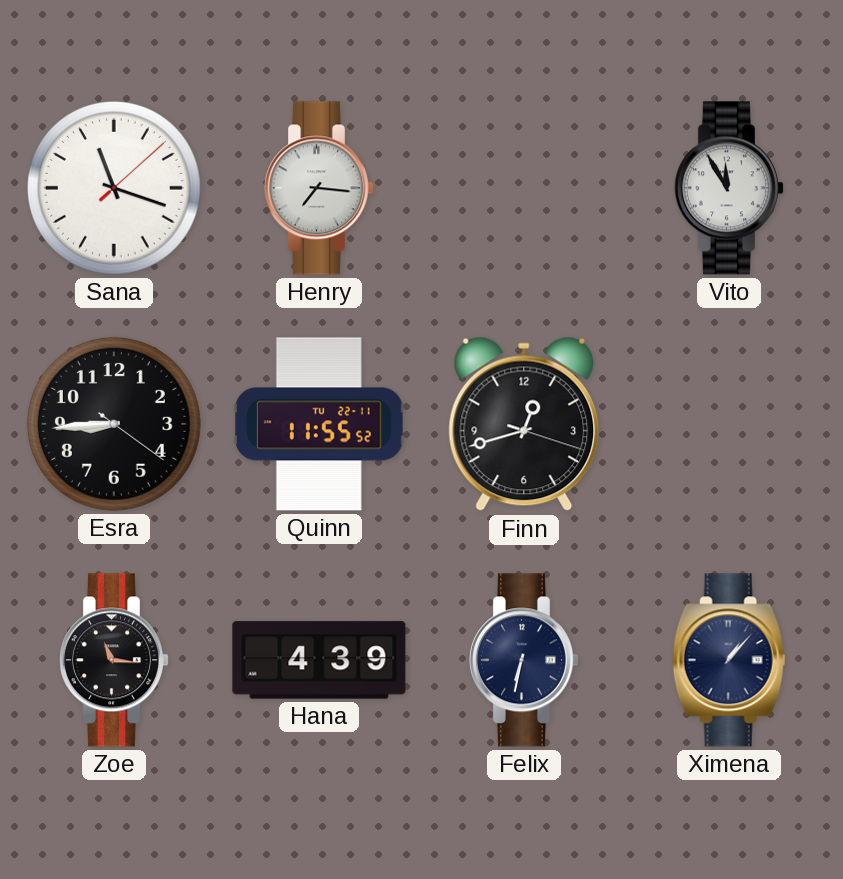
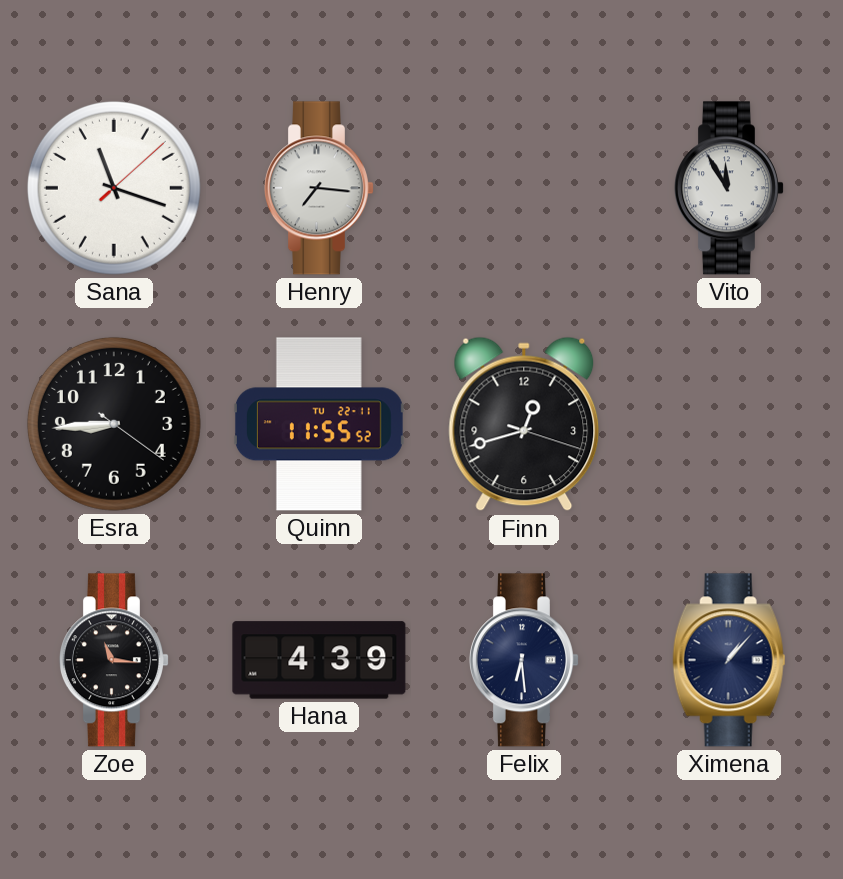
Felix: 6:32 -> 6:29 (524, 660)
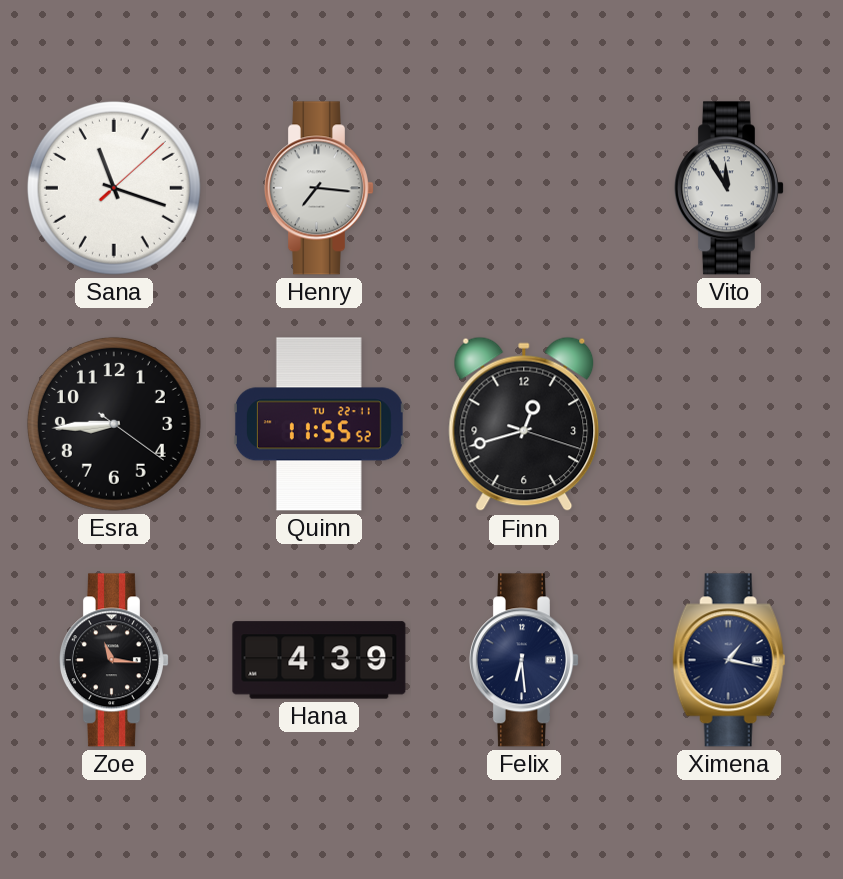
Ximena: 1:07 -> 1:17 (729, 660)
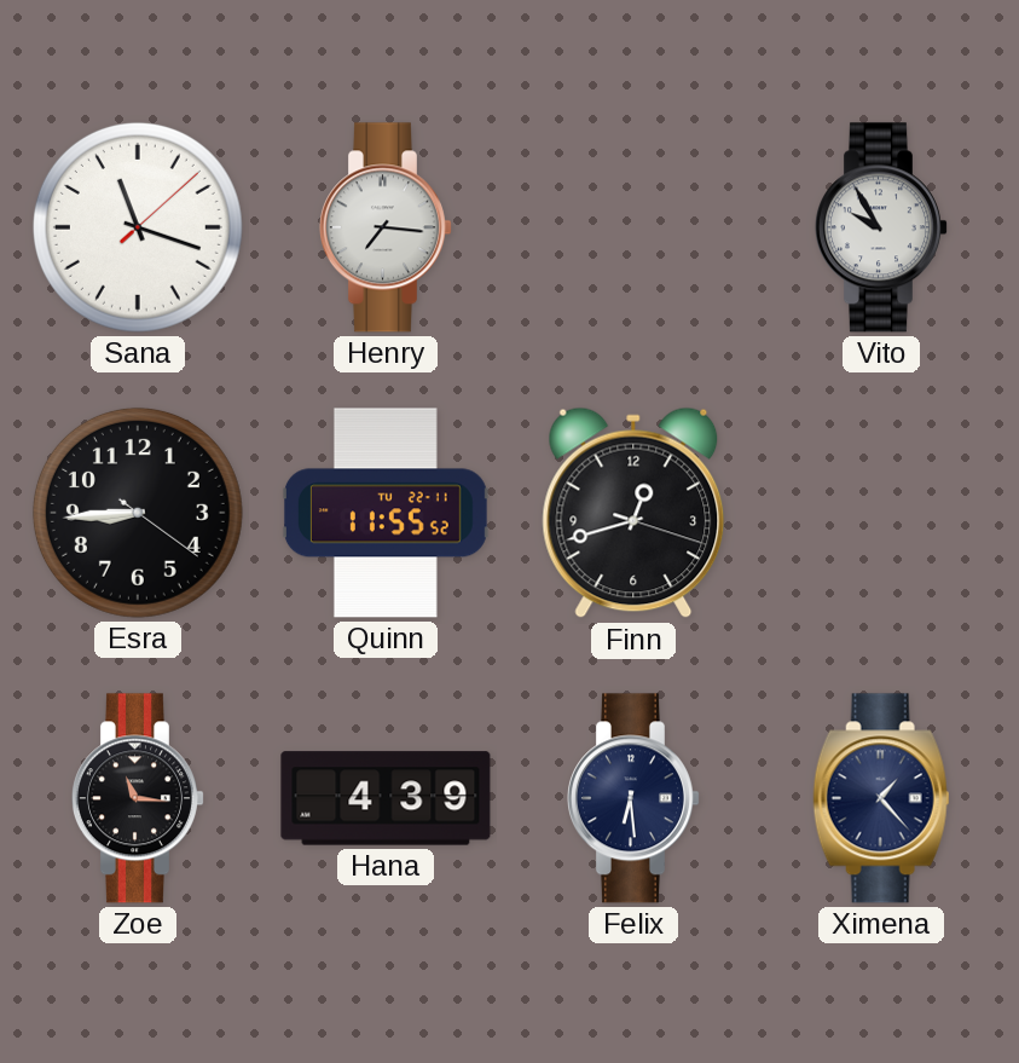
Vito: 11:55 -> 9:55 (881, 227)
Ximena: 1:17 -> 1:23 (881, 798)
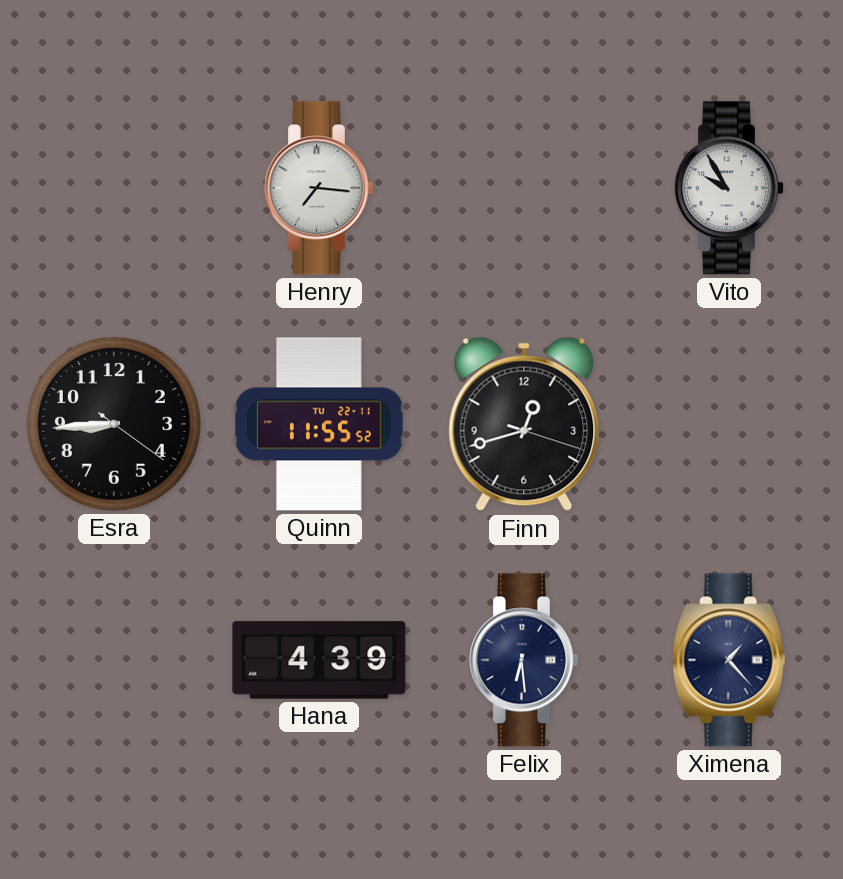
Sana: 11:18 -> none (138, 227)
Zoe: 11:16 -> none (138, 798)
